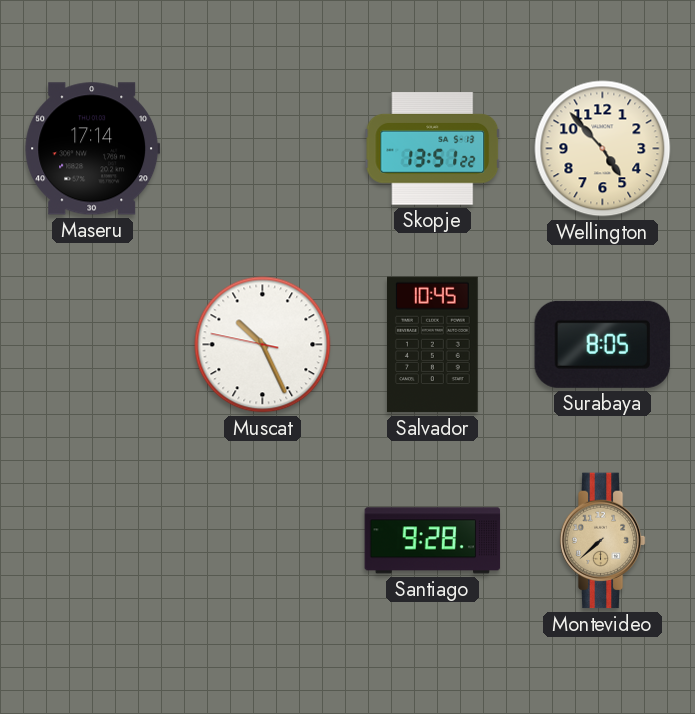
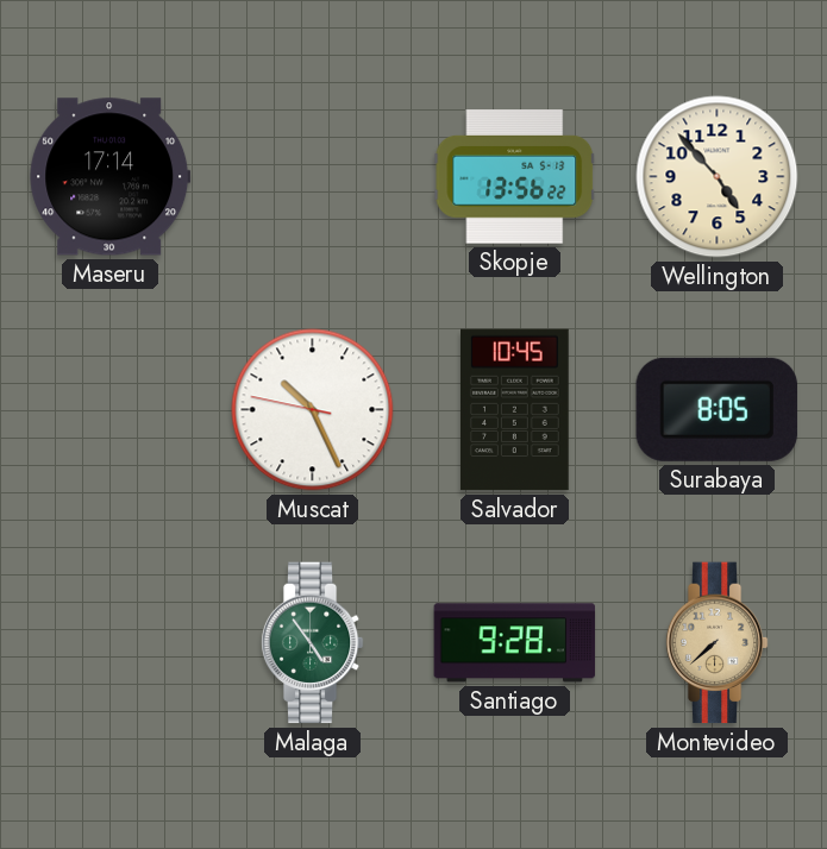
Skopje: 13:51 -> 13:56 (515, 177)
Malaga: none -> 4:54 (312, 643)
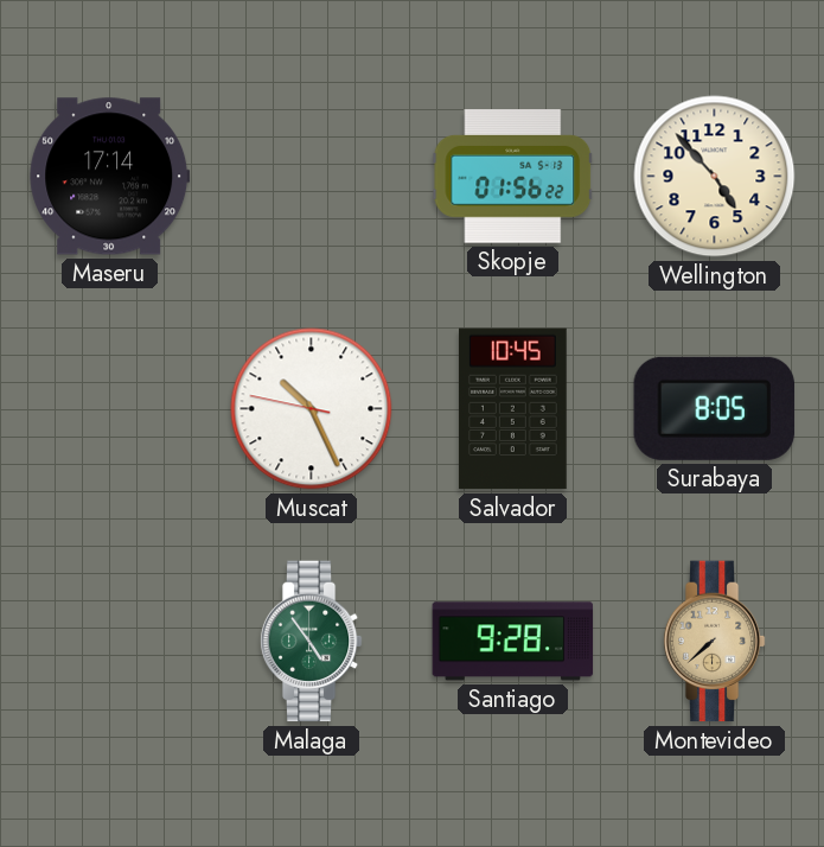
Skopje: 13:56 -> 01:56 (513, 177)
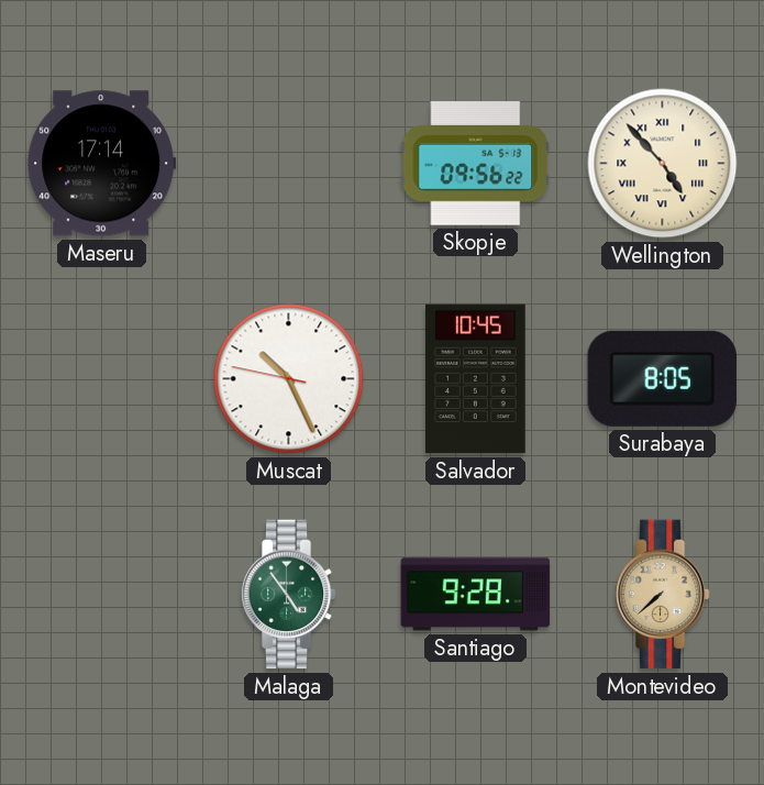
Skopje: 01:56 -> 09:56 (476, 164)
Wellington numerals: Arabic -> Roman (663, 164)
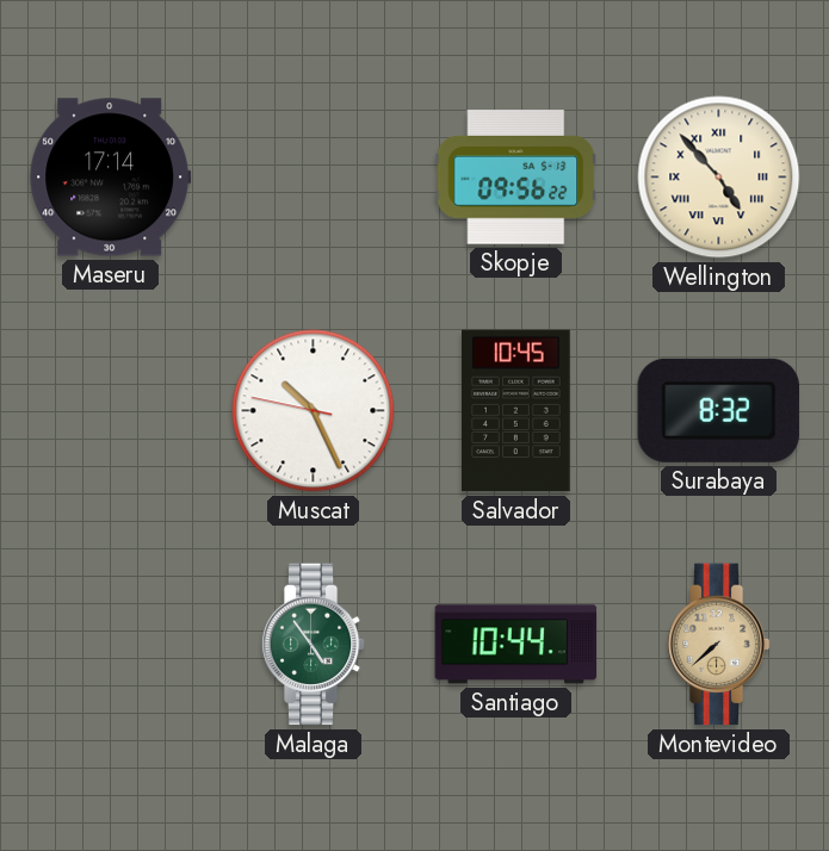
Surabaya: 8:05 -> 8:32 (718, 410)
Santiago: 9:28 -> 10:44 (516, 645)
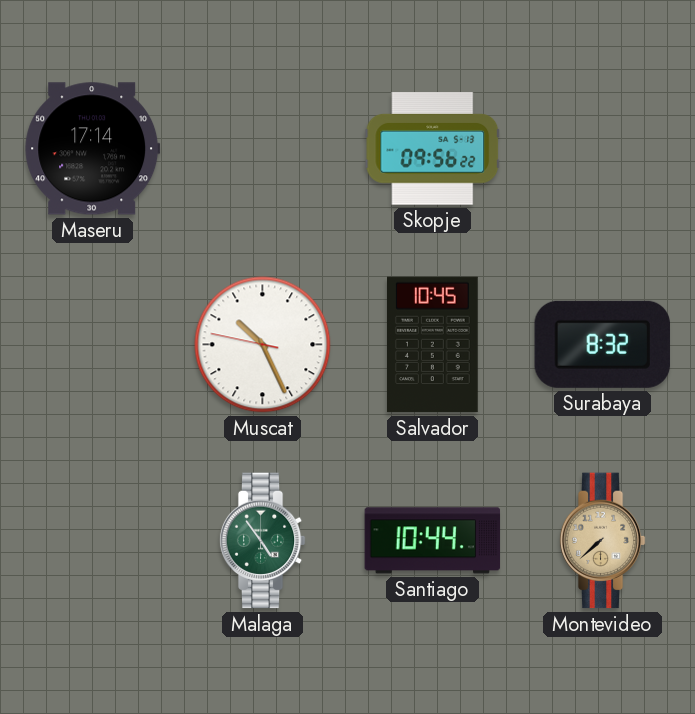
Wellington: 4:53 -> none (719, 178)
